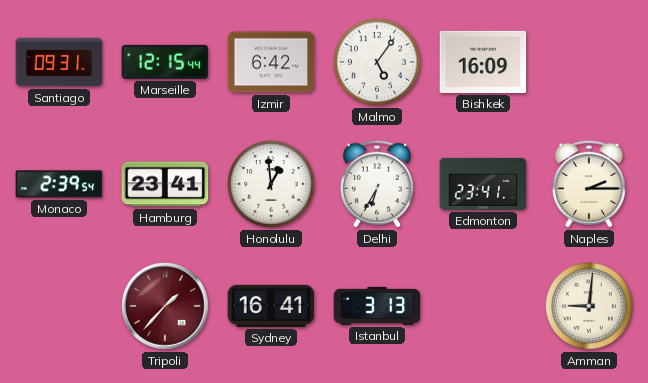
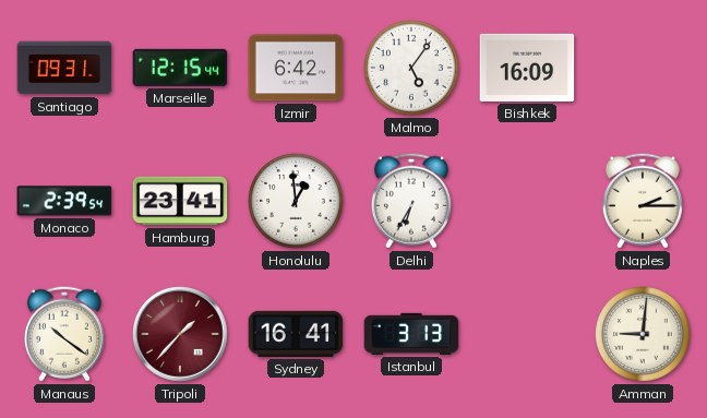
Edmonton: 23:41 -> none (483, 184)
Manaus: none -> 10:21 (64, 334)
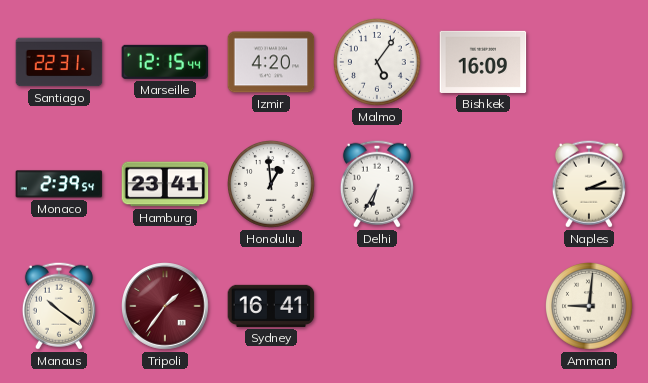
Santiago: 09:31 -> 22:31 (59, 62)
Izmir: 6:42 -> 4:20 (271, 62)
Tripoli: 1:37 -> 1:36 (165, 306)
Istanbul: 3:13 -> none (411, 334)
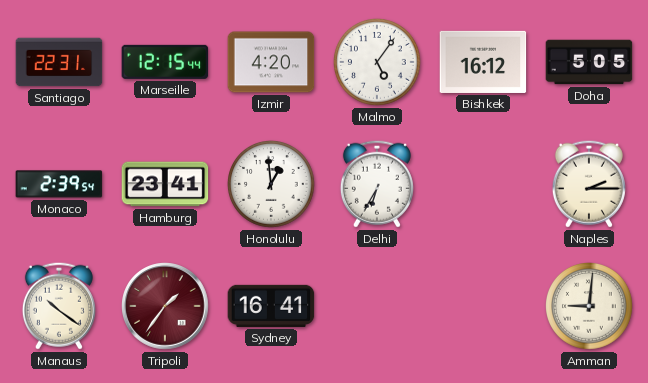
Bishkek: 16:09 -> 16:12 (483, 62)
Doha: none -> 5:05 (589, 62)
